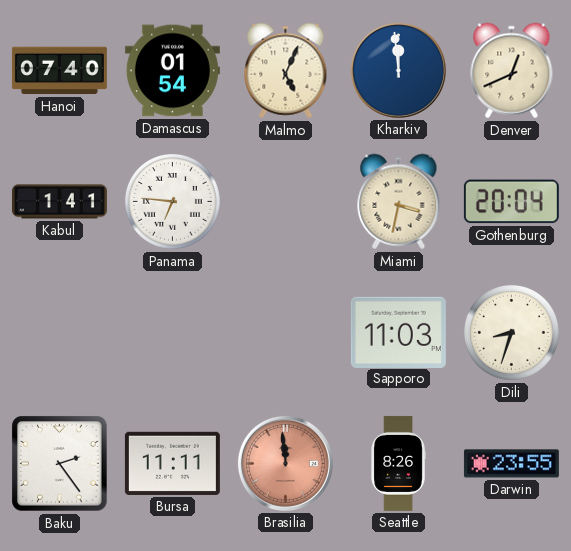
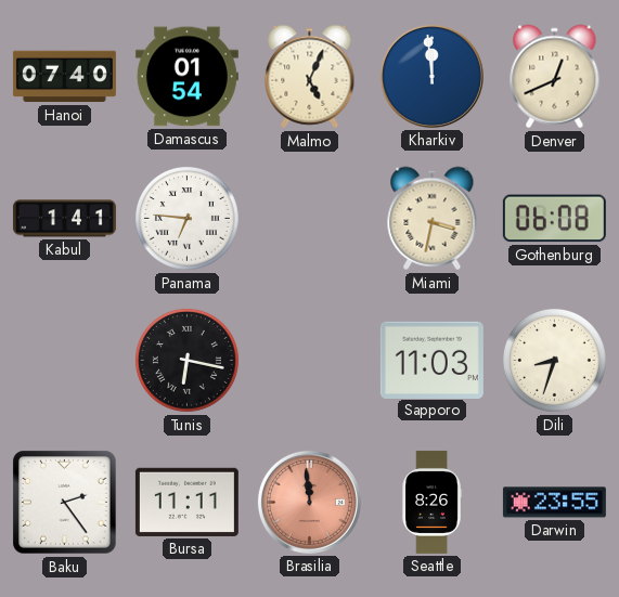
Gothenburg: 20:04 -> 06:08 (554, 219)
Tunis: none -> 6:17 (186, 360)
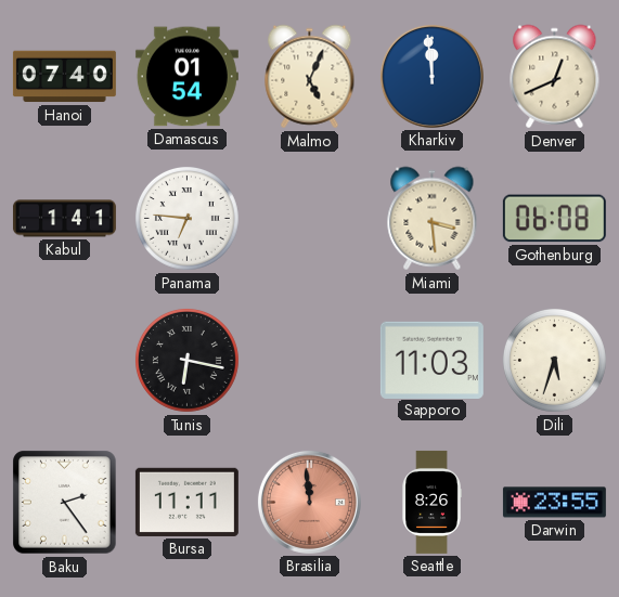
Miami: 3:32 -> 3:29 (433, 219)
Dili: 8:33 -> 5:33 (554, 360)
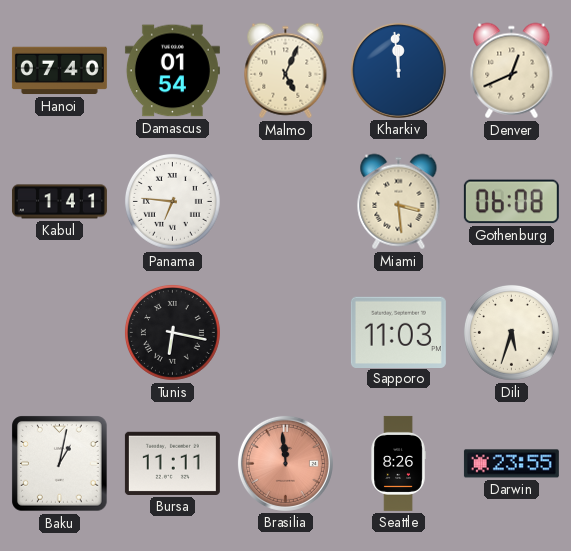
Baku: 2:24 -> 1:02 (60, 464)
